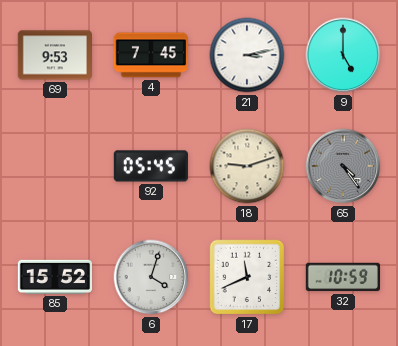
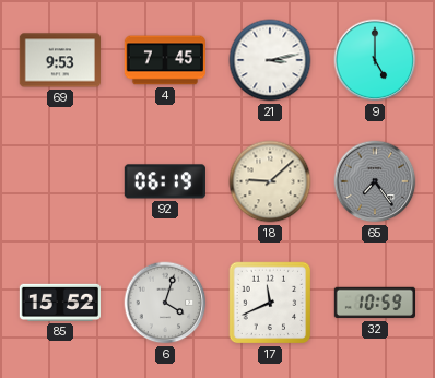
92: 05:45 -> 06:19 (165, 181)
18: 9:12 -> 9:08 (270, 181)
65: 4:24 -> 7:24 (375, 181)
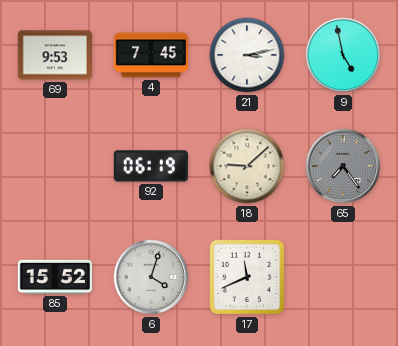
9: 5:00 -> 4:58 (343, 55)
32: 10:59 -> none (374, 303)
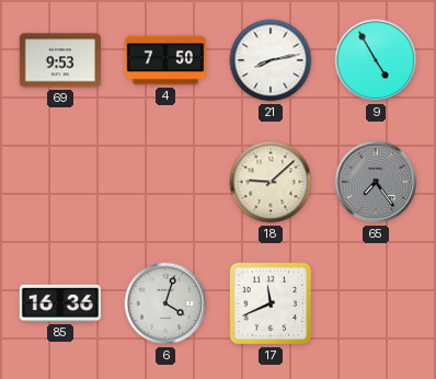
4: 7:45 -> 7:50 (164, 60)
21: 3:13 -> 8:13 (271, 60)
9: 4:58 -> 4:55 (376, 60)
92: 06:19 -> none (151, 166)
85: 15:52 -> 16:36 (59, 303)
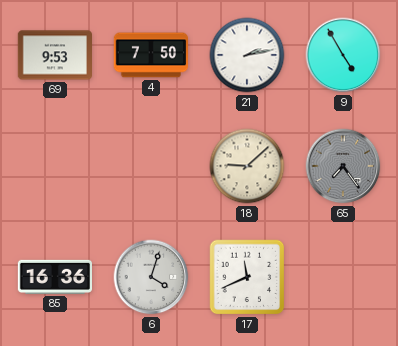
21: 8:13 -> 2:13 (247, 55)
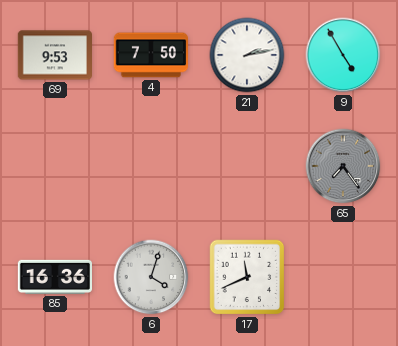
18: 9:08 -> none (247, 166)
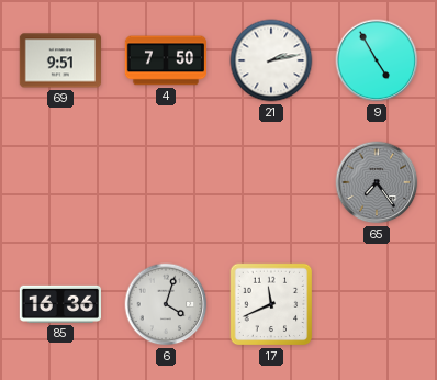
69: 9:53 -> 9:51 (59, 60)
